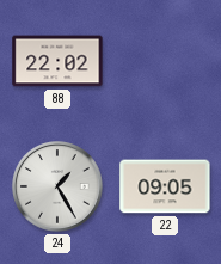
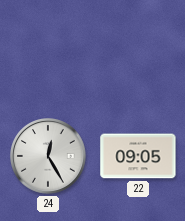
88: 22:02 -> none (57, 61)
24: 1:25 -> 12:25 (48, 156)
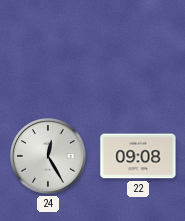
22: 09:05 -> 09:08 (138, 156)
